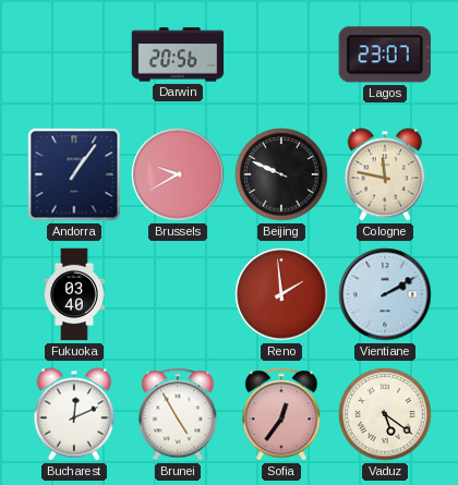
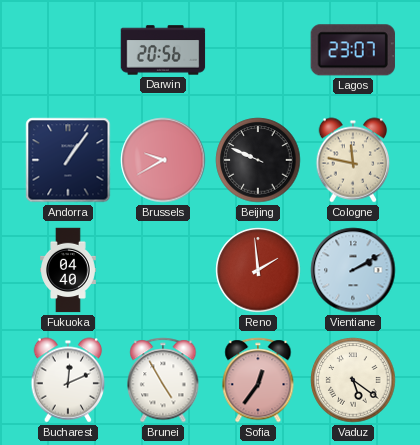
Fukuoka: 03:40 -> 04:40 (68, 270)
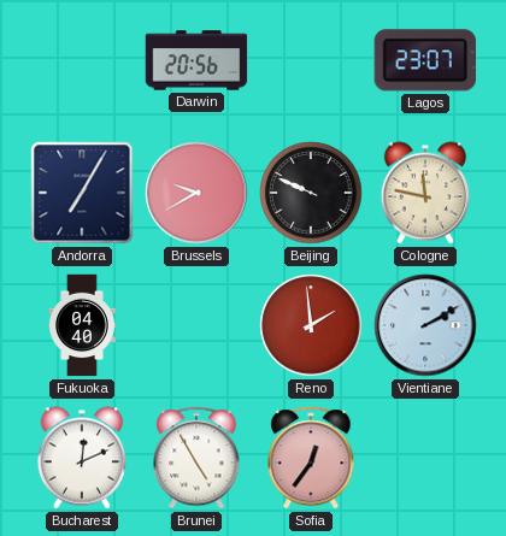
Andorra: 1:06 -> 7:05 (82, 193)
Vaduz: 5:21 -> none (353, 380)
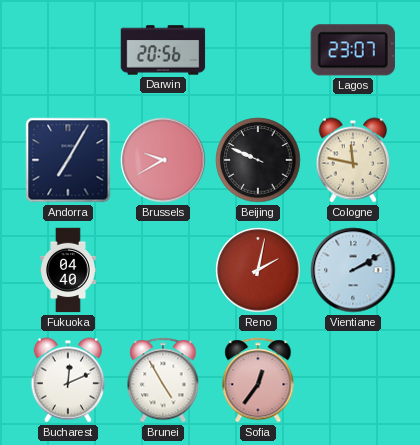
Reno: 1:59 -> 2:02 (258, 270)
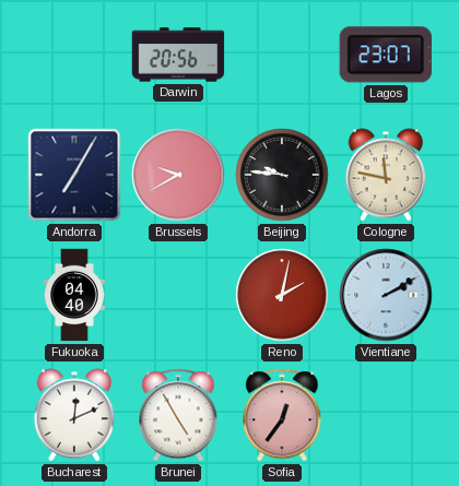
Beijing: 9:49 -> 9:46 (282, 175)
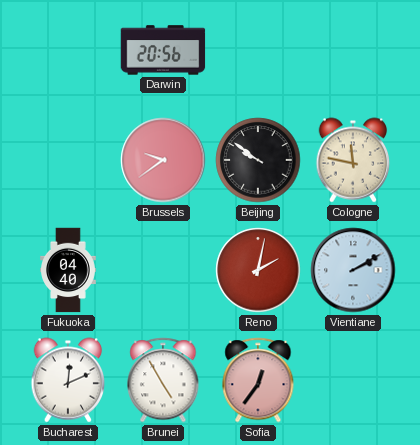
Lagos: 23:07 -> none (386, 55)
Andorra: 7:05 -> none (74, 175)
Brussels: 9:40 -> 9:39 (163, 160)
Beijing: 9:46 -> 9:51 (258, 160)
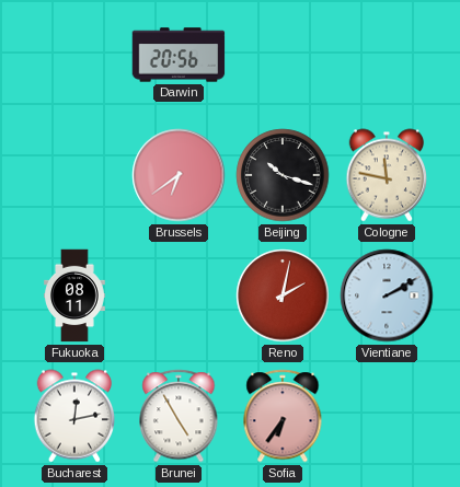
Brussels: 9:39 -> 6:39 (179, 175)
Beijing: 9:51 -> 10:18 (283, 175)
Fukuoka: 04:40 -> 08:11 (74, 295)
Bucharest: 12:11 -> 12:13 (74, 416)
Sofia: 12:36 -> 6:36 (283, 416)
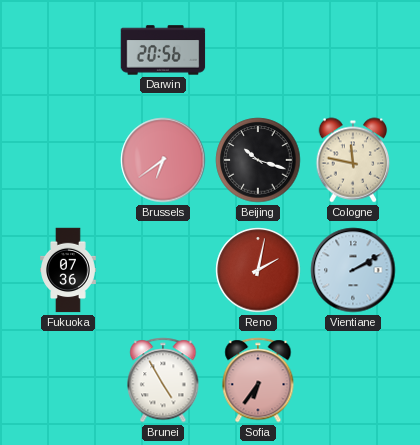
Fukuoka: 08:11 -> 07:36 (68, 270)
Bucharest: 12:13 -> none (74, 416)
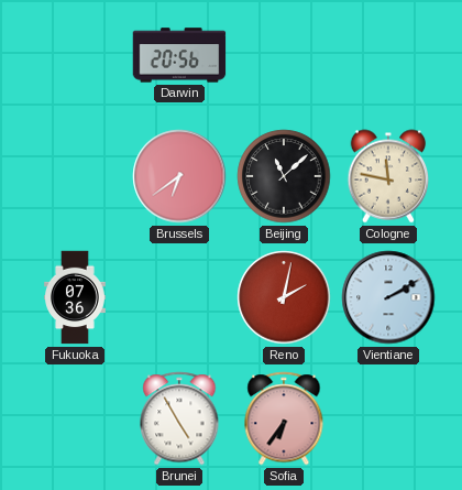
Beijing: 10:18 -> 11:08 (284, 176)
